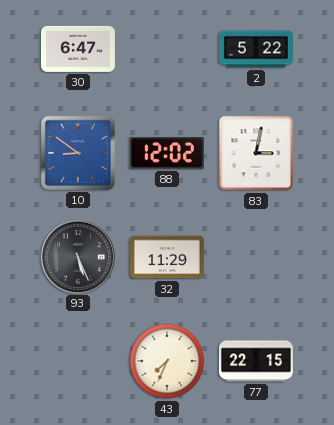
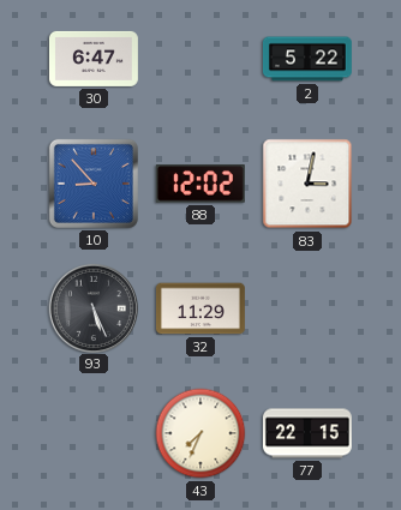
10: 8:51 -> 8:53 (94, 184)
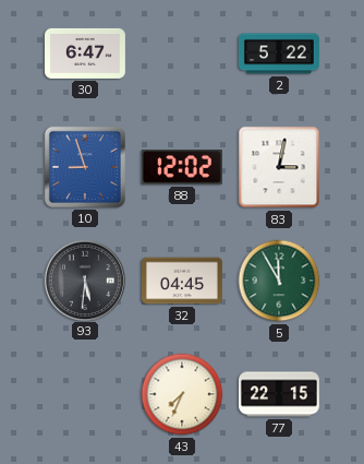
10: 8:53 -> 8:57 (85, 167)
93: 5:26 -> 5:31 (84, 279)
32: 11:29 -> 04:45 (182, 281)
5: none -> 11:55 (279, 281)
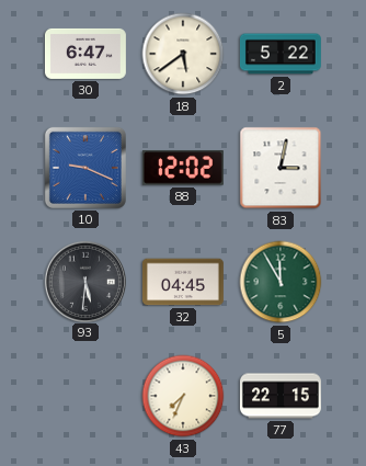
18: none -> 5:39 (183, 54)
10: 8:57 -> 9:19 (85, 168)
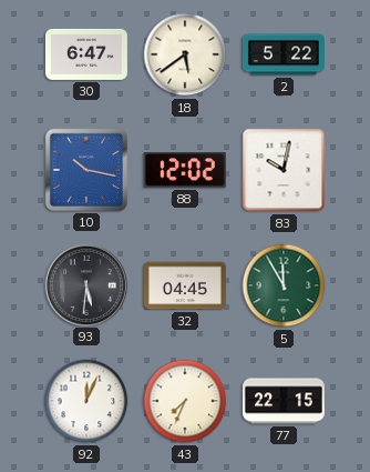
10: 9:19 -> 10:17 (86, 170)
83: 3:02 -> 10:02 (284, 170)
92: none -> 12:04 (86, 401)
